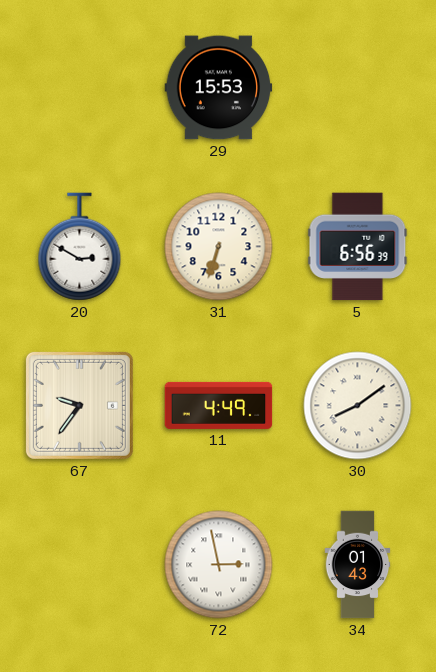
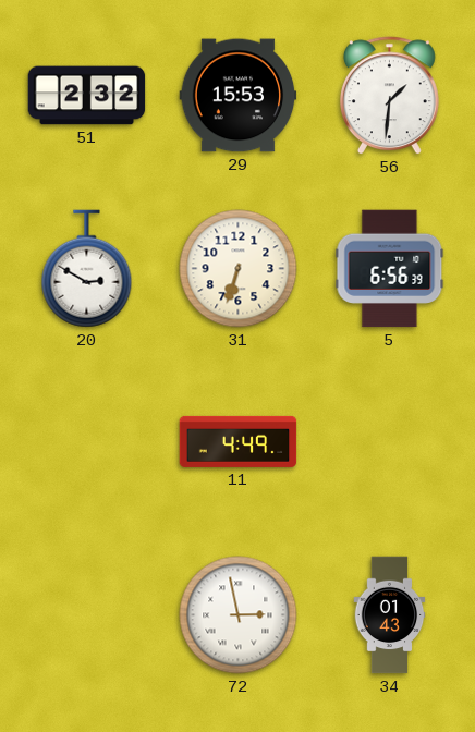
51: none -> 2:32 (87, 96)
56: none -> 1:31 (389, 96)
67: 9:36 -> none (79, 405)
30: 8:09 -> none (358, 406)
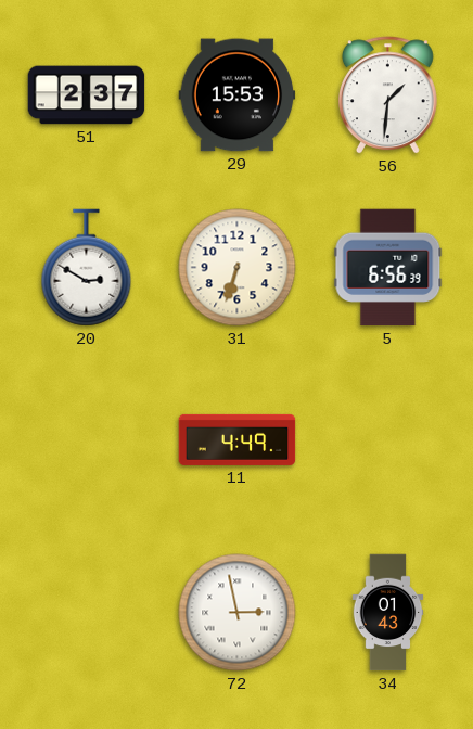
51: 2:32 -> 2:37 (87, 95)
